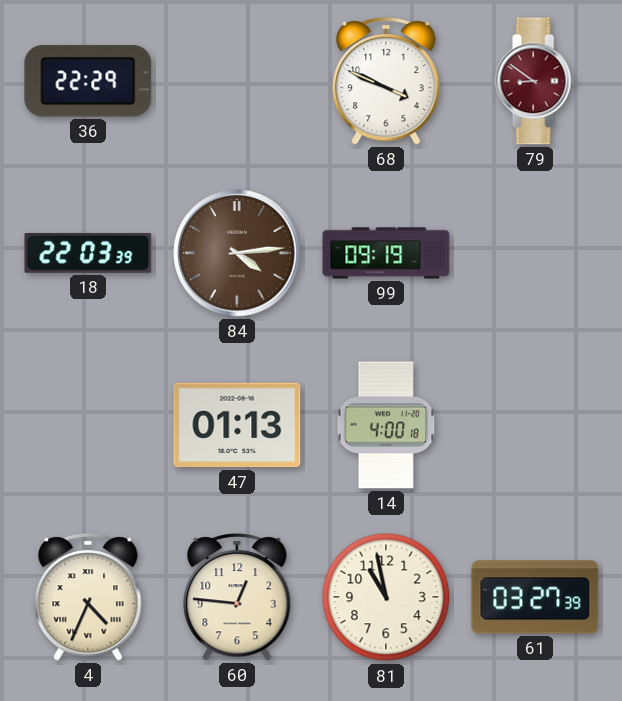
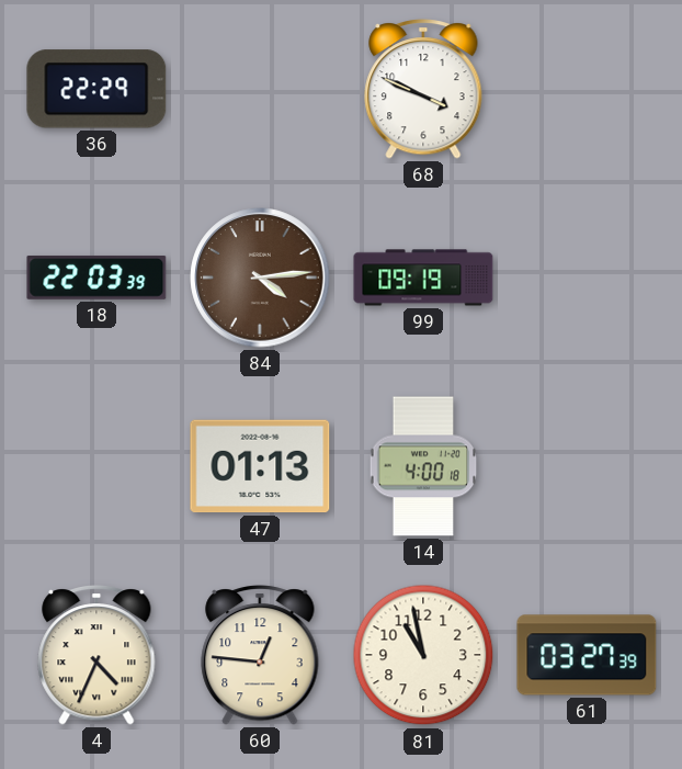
79: 8:51 -> none (535, 81)
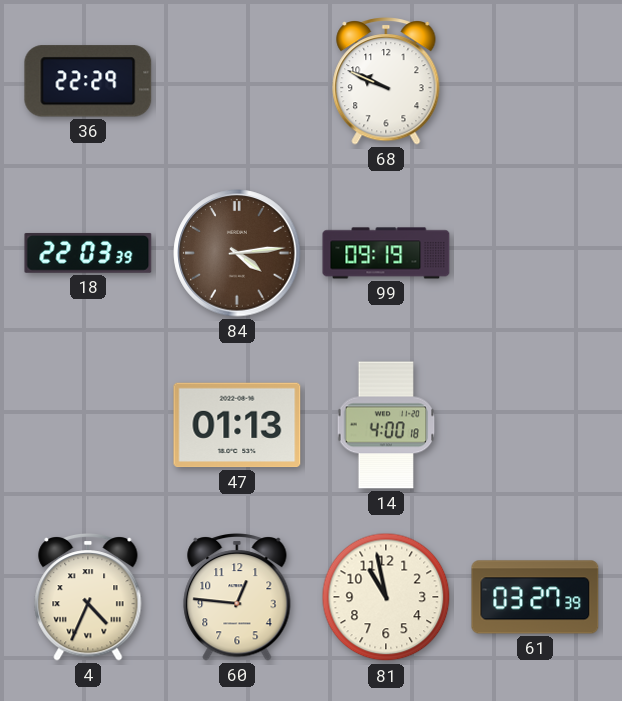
68: 3:49 -> 9:49 (386, 82)
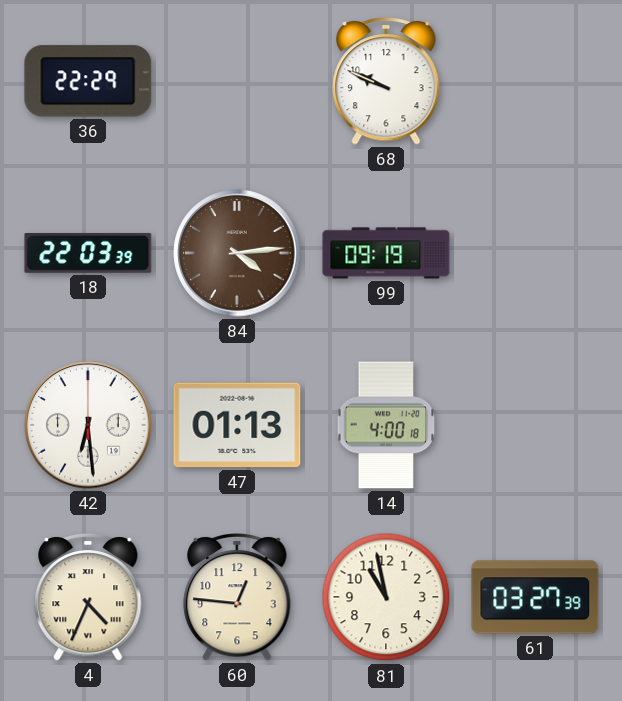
42: none -> 6:29 (88, 425)
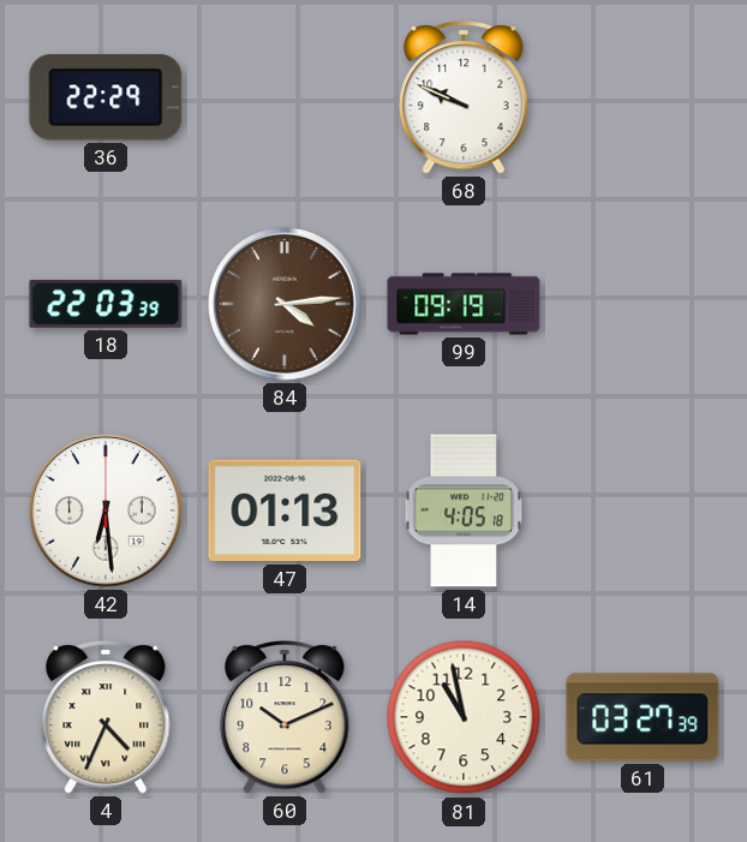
14: 4:00 -> 4:05 (464, 510)
60: 12:46 -> 10:11 (285, 718)
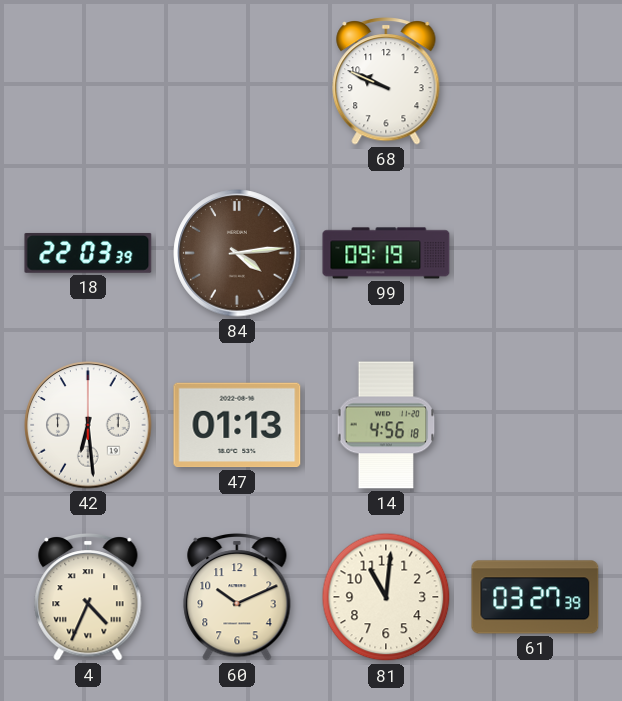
36: 22:29 -> none (106, 97)
14: 4:05 -> 4:56 (386, 425)
81: 10:58 -> 11:01 (386, 597)
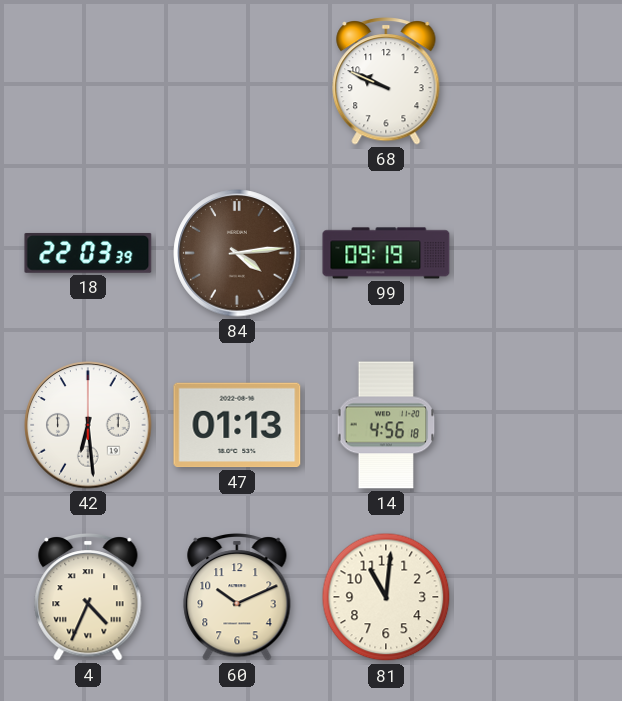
61: 03:27 -> none (535, 597)
